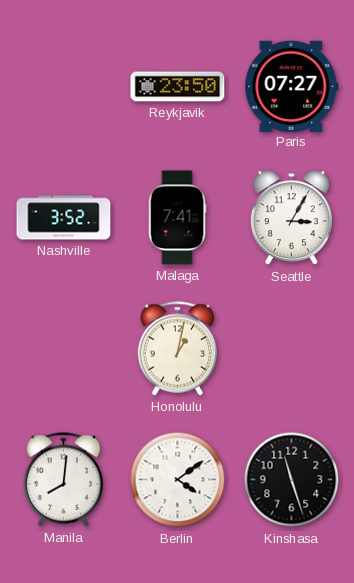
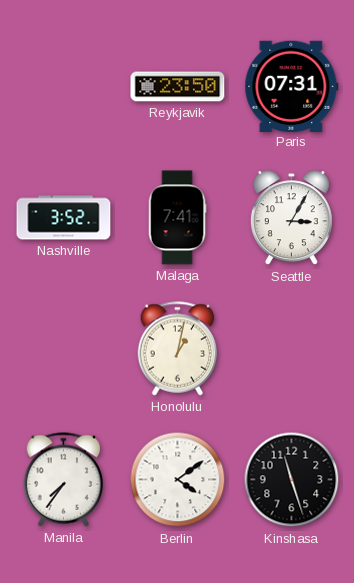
Paris: 07:27 -> 07:31 (292, 86)
Manila: 8:01 -> 7:36 (64, 480)
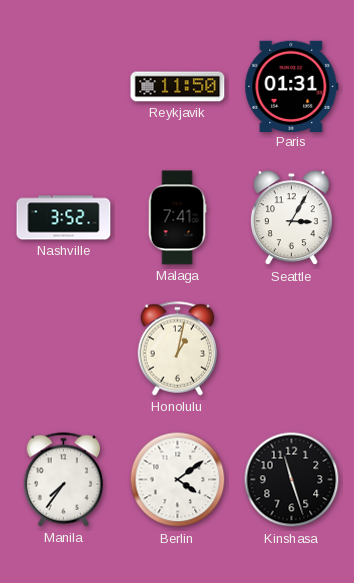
Reykjavik: 23:50 -> 11:50 (178, 87)
Paris: 07:31 -> 01:31 (292, 86)
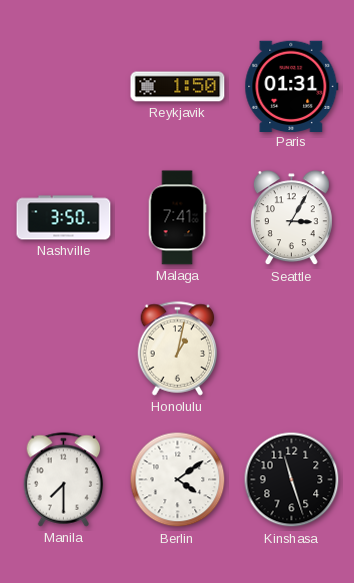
Reykjavik: 11:50 -> 1:50 (178, 87)
Nashville: 3:52 -> 3:50 (64, 218)
Manila: 7:36 -> 7:30 (64, 480)
